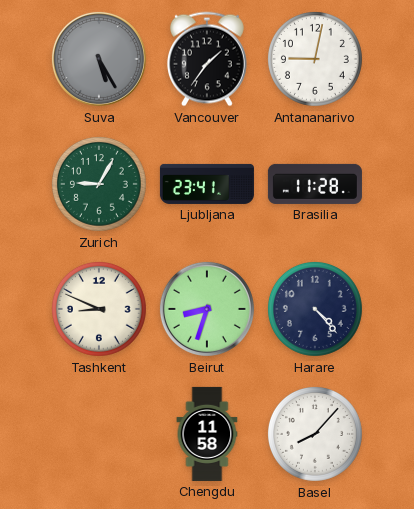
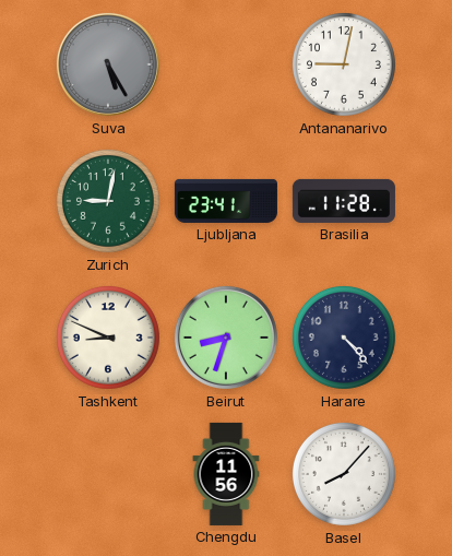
Vancouver: 1:36 -> none (207, 59)
Zurich: 9:05 -> 9:02 (108, 201)
Chengdu: 11:58 -> 11:56 (226, 474)
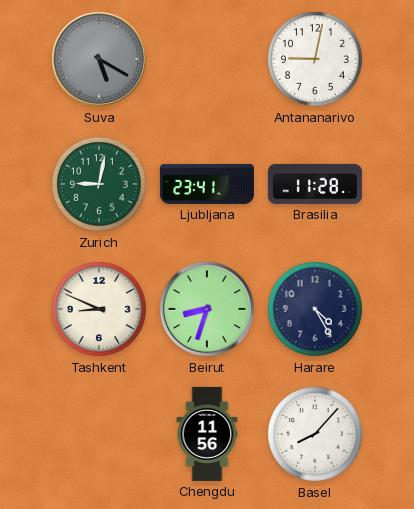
Suva: 5:25 -> 5:20 (99, 59)
Harare: 4:23 -> 4:25 (315, 309)
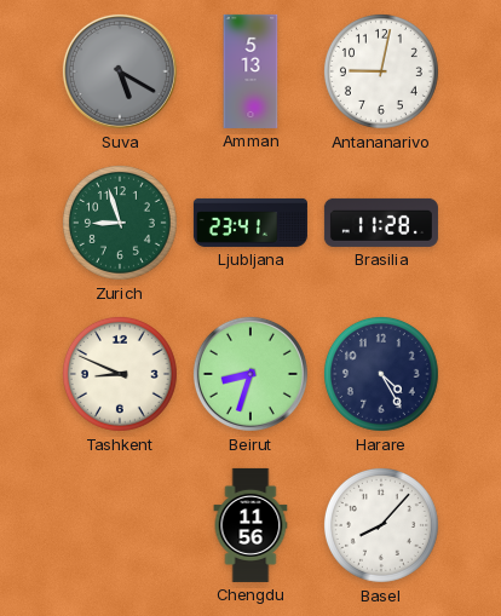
Amman: none -> 5:13 (250, 71)
Zurich: 9:02 -> 8:57 (120, 223)
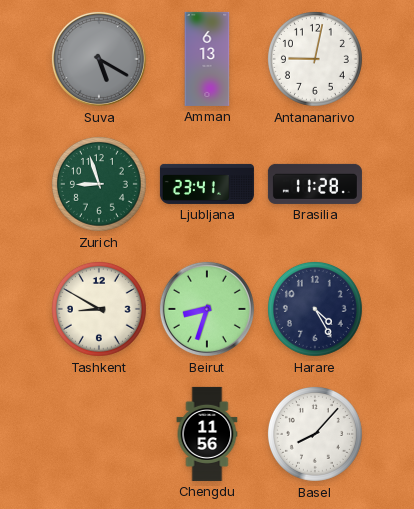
Amman: 5:13 -> 6:13 (207, 59)
Tashkent: 8:49 -> 8:50 (99, 309)
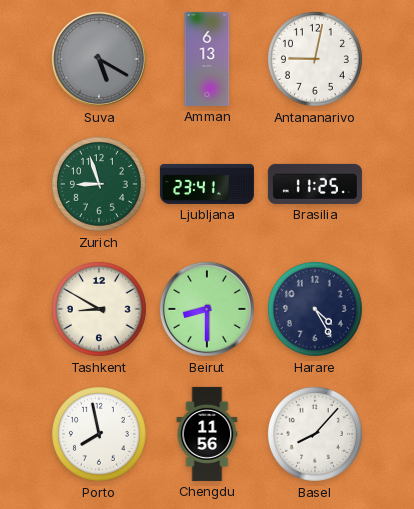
Brasilia: 11:28 -> 11:25 (315, 184)
Beirut: 8:33 -> 8:30 (207, 309)
Porto: none -> 7:58 (99, 434)
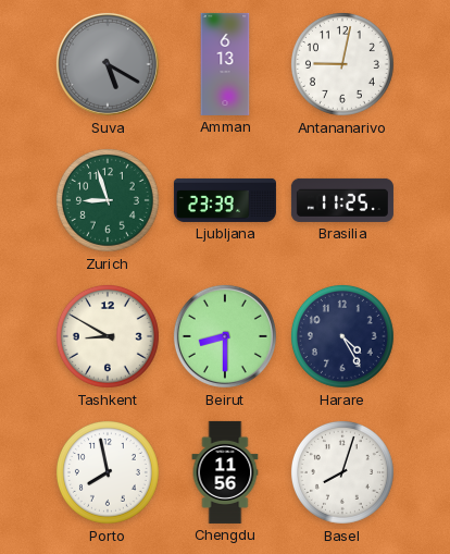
Ljubljana: 23:41 -> 23:39 (225, 200)
Basel: 8:07 -> 8:03 (342, 472)
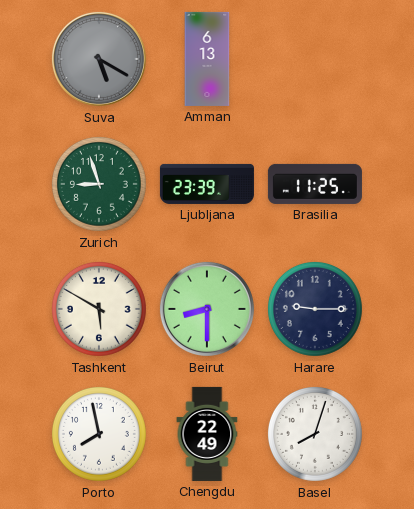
Antananarivo: 9:02 -> none (342, 64)
Tashkent: 8:50 -> 5:50 (99, 309)
Harare: 4:25 -> 9:15 (315, 309)
Chengdu: 11:56 -> 22:49 (207, 434)
